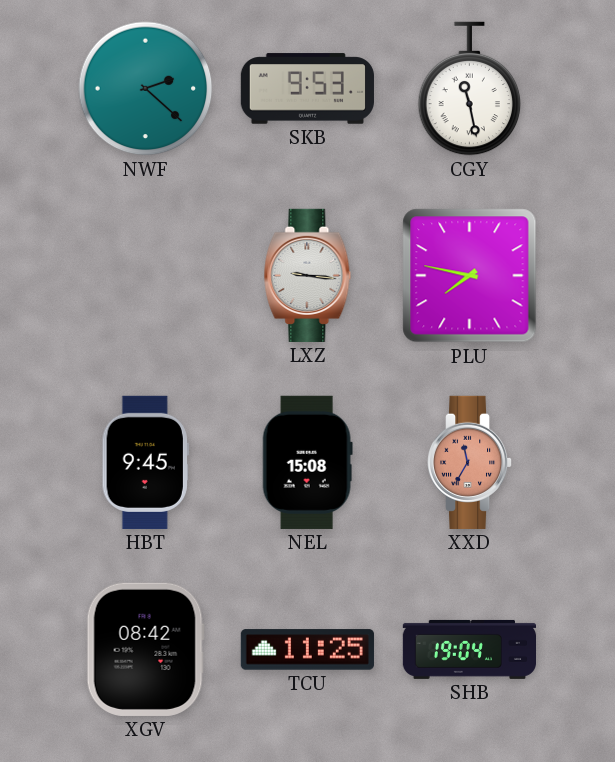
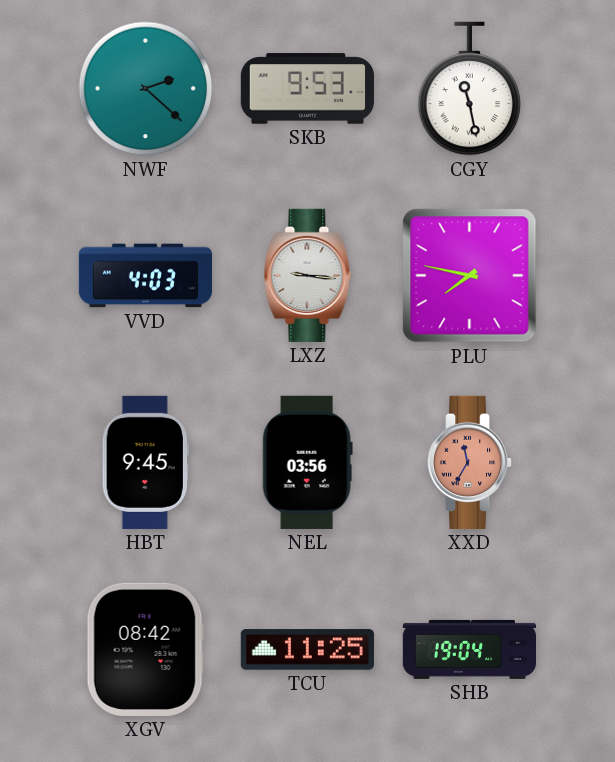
VVD: none -> 4:03 (145, 276)
NEL: 15:08 -> 03:56 (307, 462)
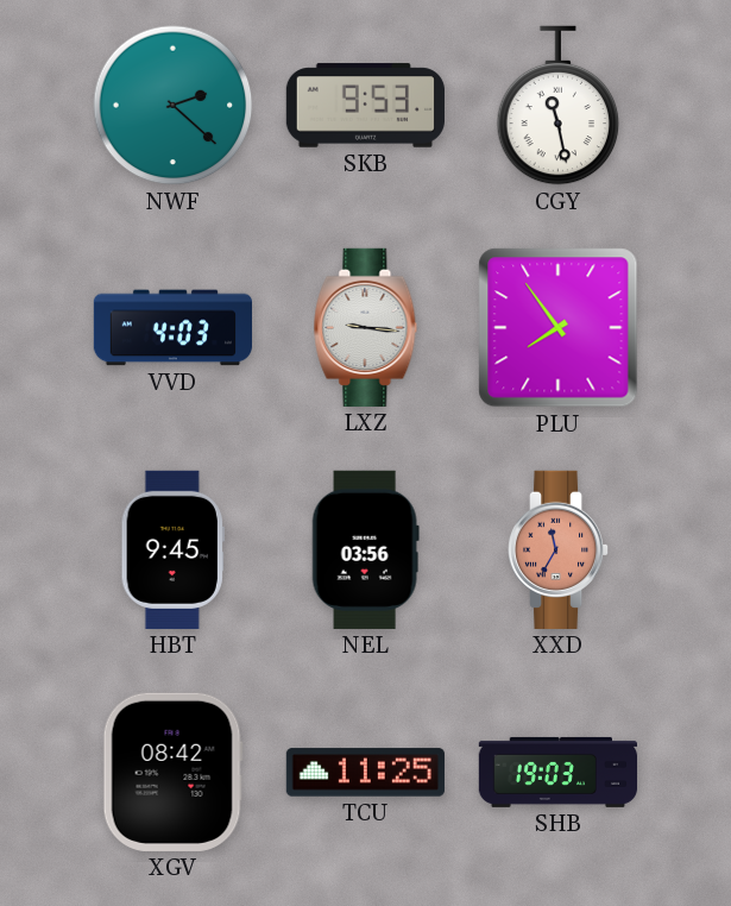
PLU: 7:47 -> 7:54 (559, 328)
SHB: 19:04 -> 19:03 (557, 772)
